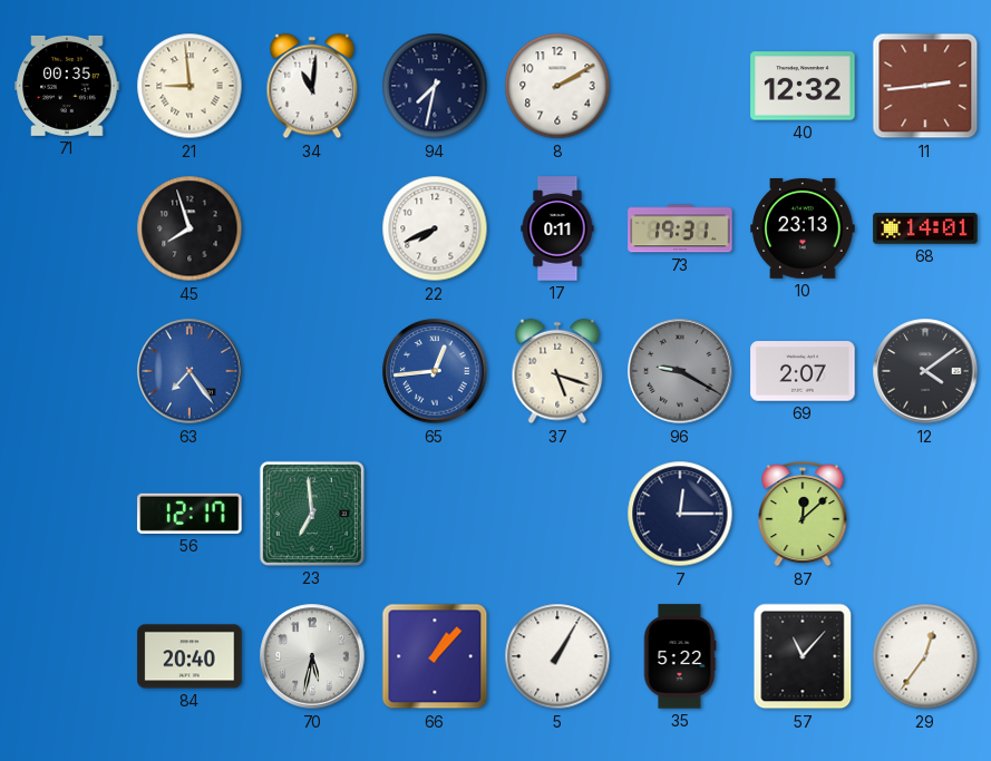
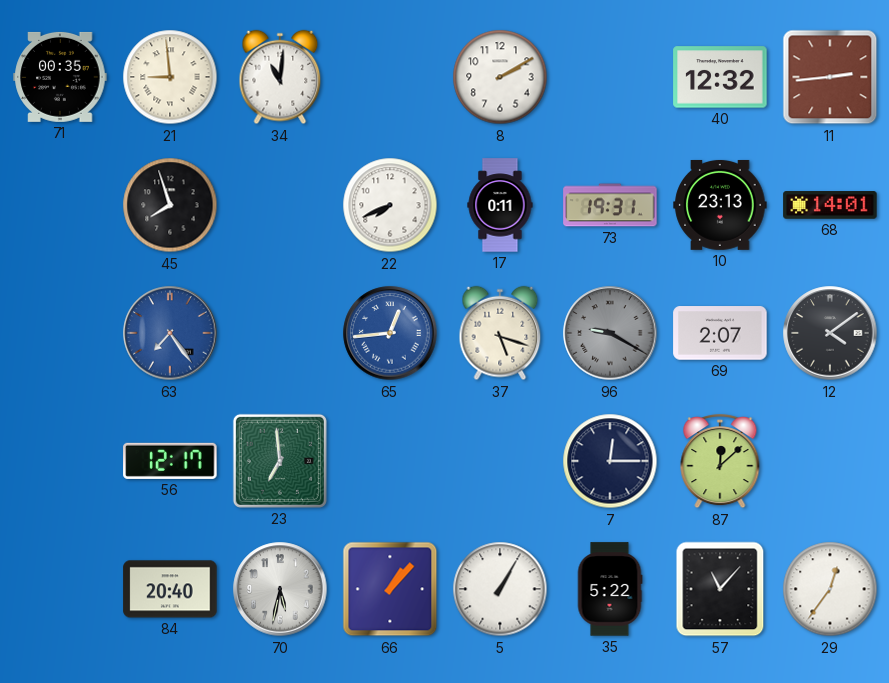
94: 7:32 -> none (435, 86)
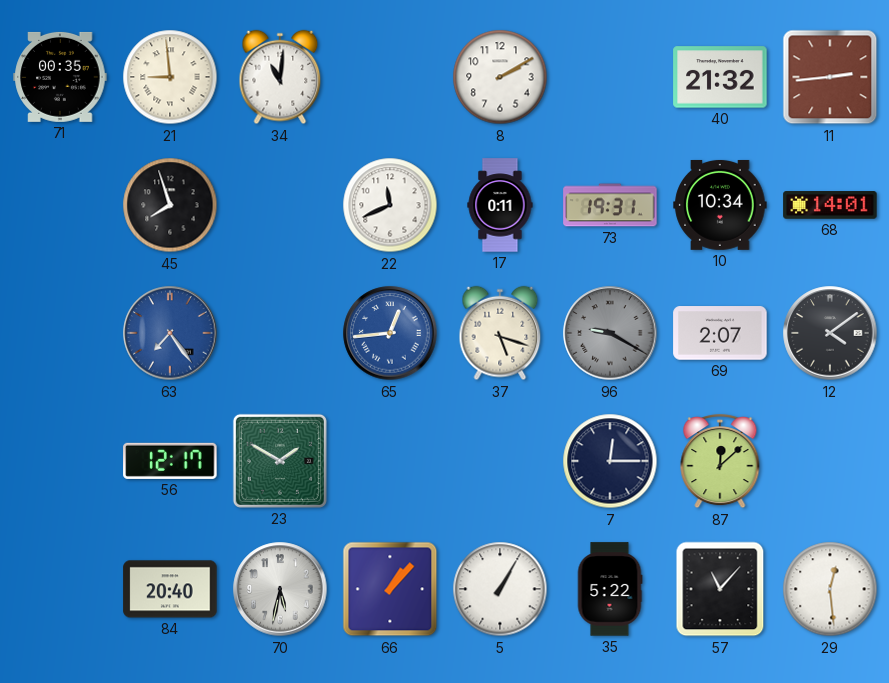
40: 12:32 -> 21:32 (720, 77)
22: 7:41 -> 11:41 (390, 205)
10: 23:13 -> 10:34 (720, 205)
23: 6:59 -> 1:50 (280, 461)
29: 12:36 -> 12:29 (830, 589)
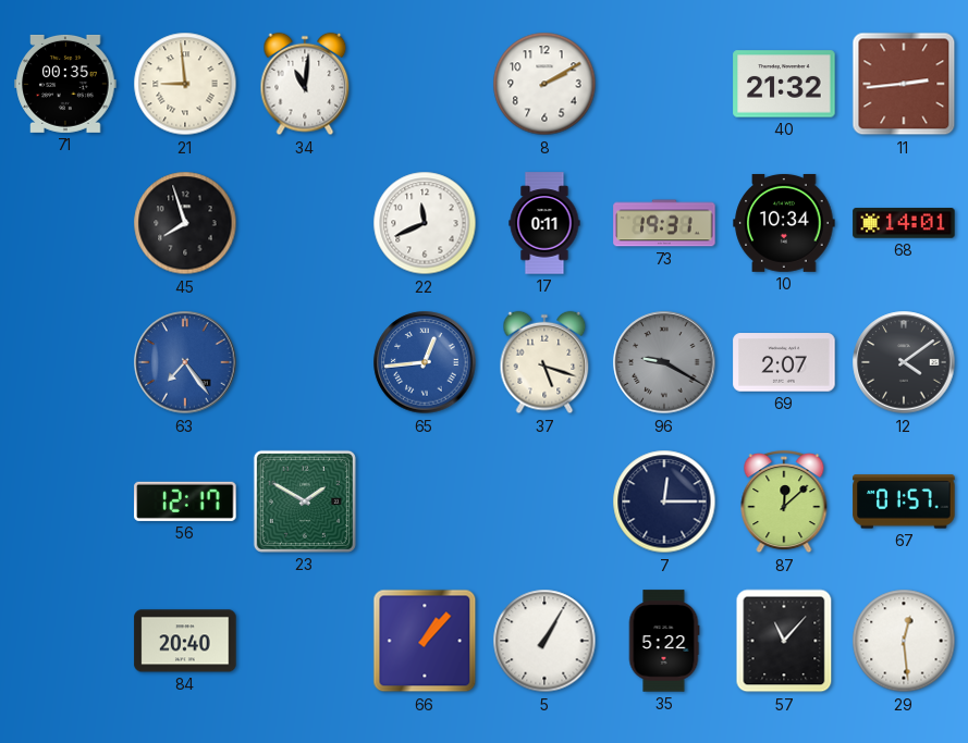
67: none -> 01:57 (904, 501)
70: 5:32 -> none (280, 589)
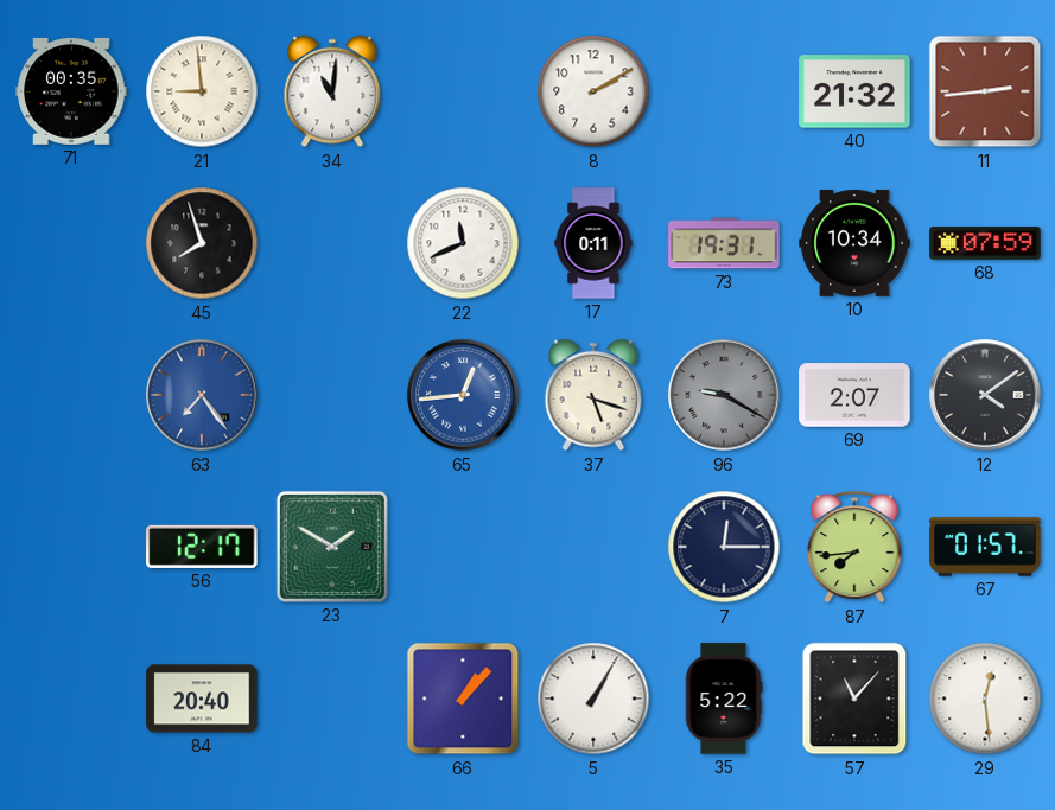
68: 14:01 -> 07:59 (985, 243)
87: 12:08 -> 7:44 (854, 547)
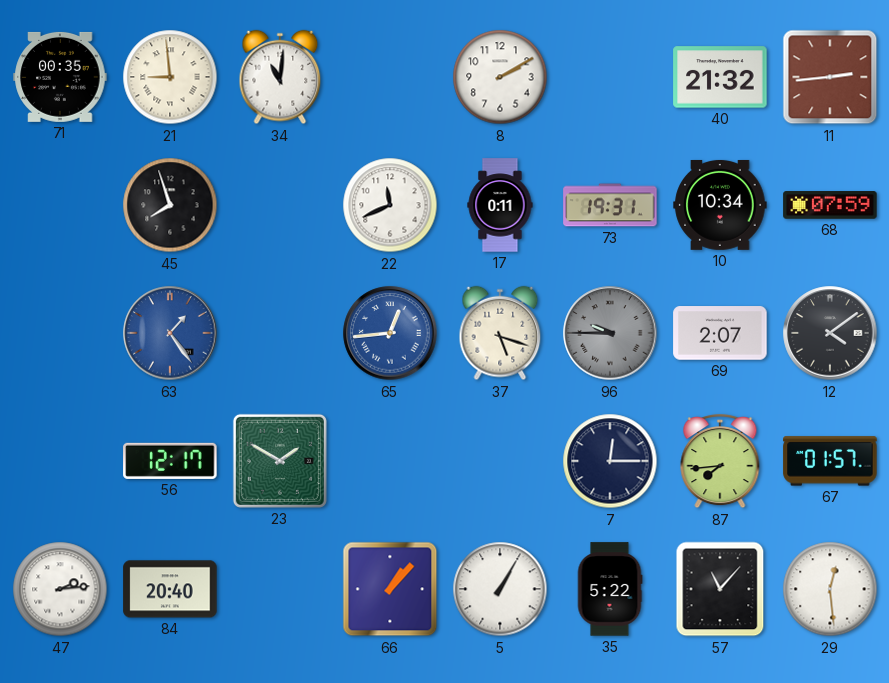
63: 7:24 -> 1:24 (170, 333)
96: 9:20 -> 9:45 (610, 333)
47: none -> 2:14 (60, 589)
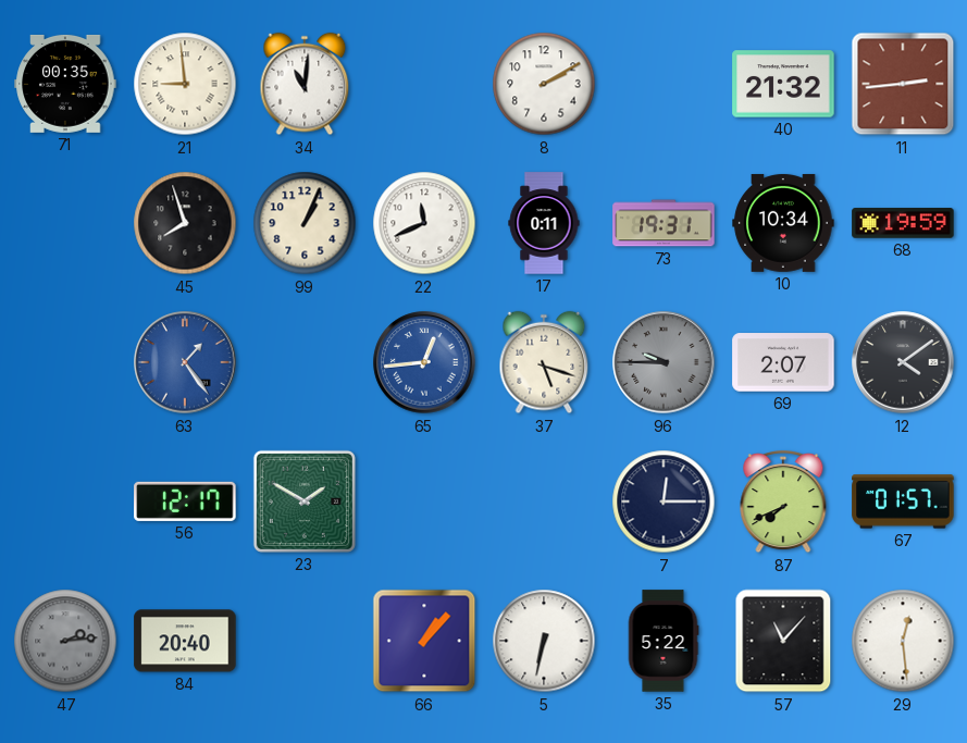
99: none -> 1:04 (305, 223)
68: 07:59 -> 19:59 (903, 223)
87: 7:44 -> 7:41 (783, 501)
47 dial: white -> grey (65, 641)
5: 1:05 -> 6:32 (544, 641)
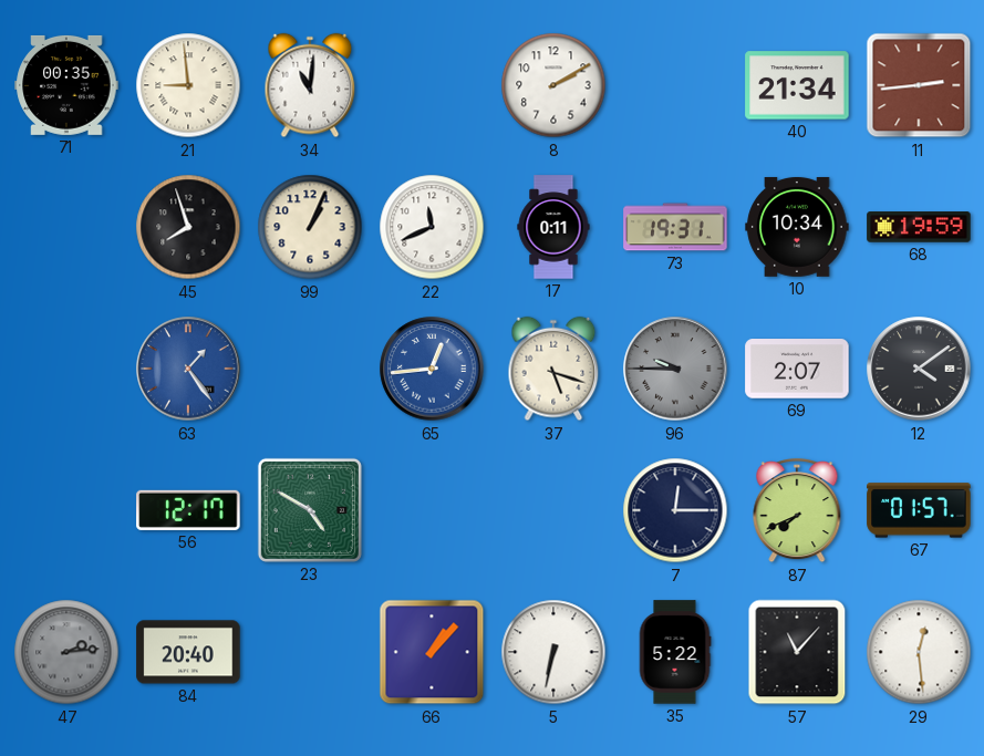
40: 21:32 -> 21:34 (797, 85)
23: 1:50 -> 4:50 (310, 510)
